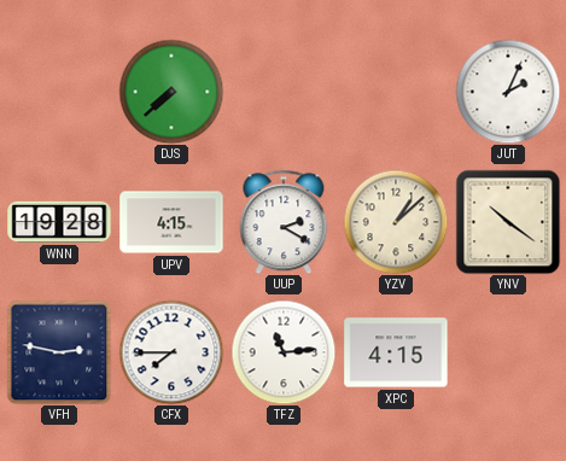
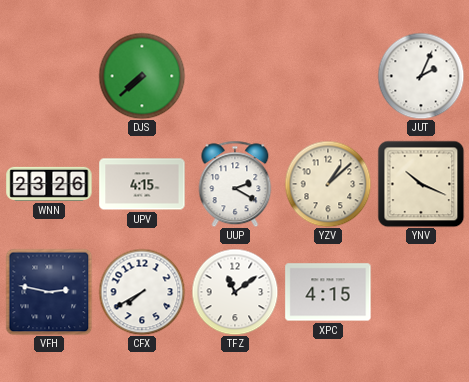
WNN: 19:28 -> 23:26 (49, 184)
YNV: 10:21 -> 10:19 (421, 184)
CFX: 7:45 -> 7:40 (142, 292)
TFZ: 11:14 -> 11:09 (235, 292)
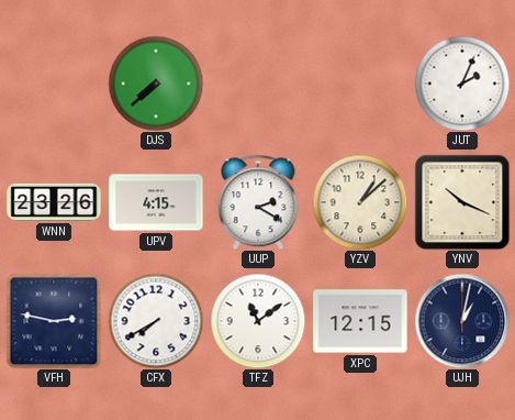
XPC: 4:15 -> 12:15 (360, 321)
UJH: none -> 1:02 (462, 321)
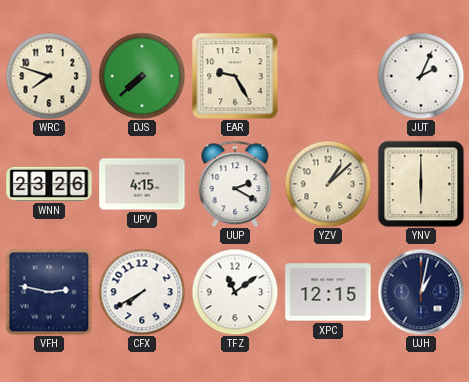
WRC: none -> 7:48 (49, 76)
EAR: none -> 9:25 (235, 76)
YNV: 10:19 -> 6:00 (421, 184)
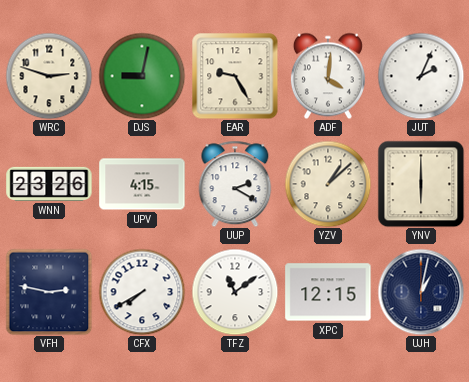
WRC: 7:48 -> 2:48 (49, 76)
DJS: 7:38 -> 9:02 (142, 76)
ADF: none -> 4:01 (328, 76)
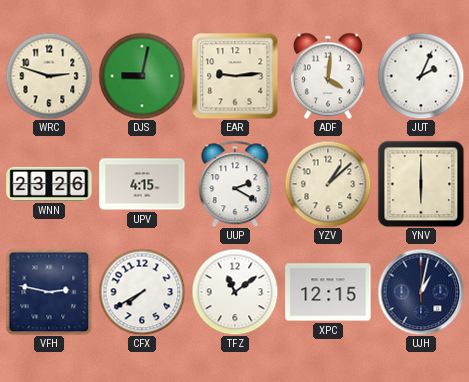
EAR: 9:25 -> 9:14 (235, 76)
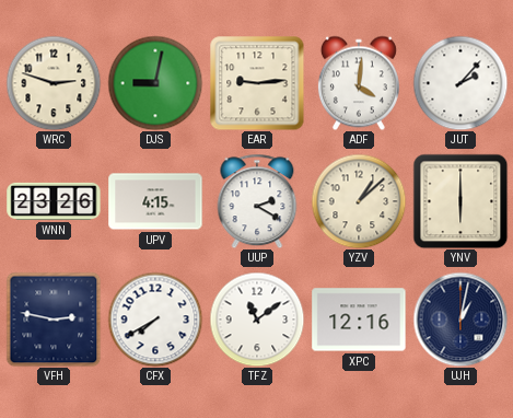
JUT: 2:04 -> 2:07 (460, 83)
XPC: 12:15 -> 12:16 (359, 320)
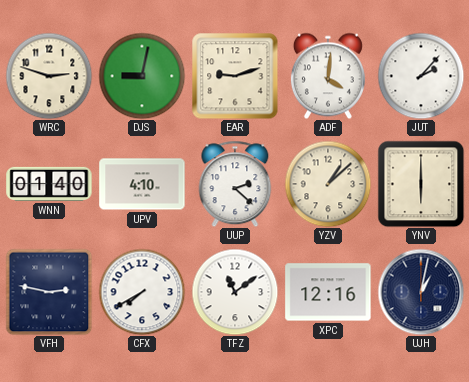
EAR: 9:14 -> 9:12 (235, 76)
WNN: 23:26 -> 01:40 (49, 184)
UPV: 4:15 -> 4:10 (142, 184)
UUP: 2:20 -> 2:22 (235, 184)
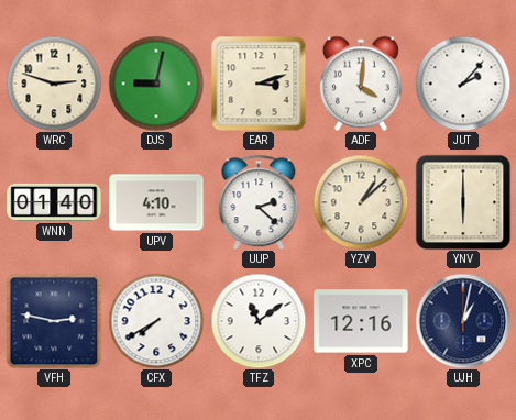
EAR: 9:12 -> 3:12 (259, 84)
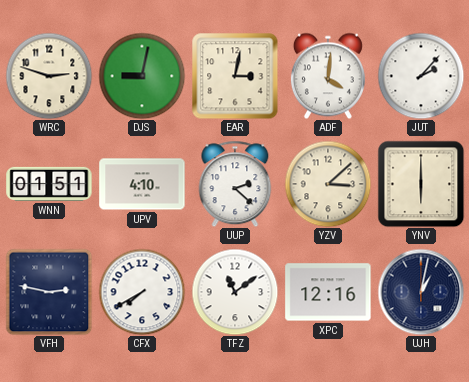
EAR: 3:12 -> 3:02 (235, 76)
WNN: 01:40 -> 01:51 (49, 184)
YZV: 1:08 -> 3:08 (328, 184)
